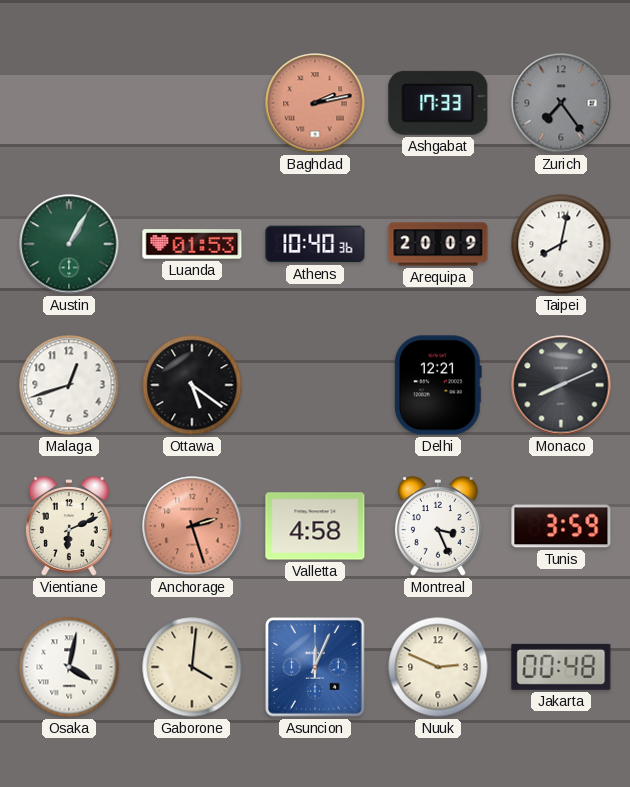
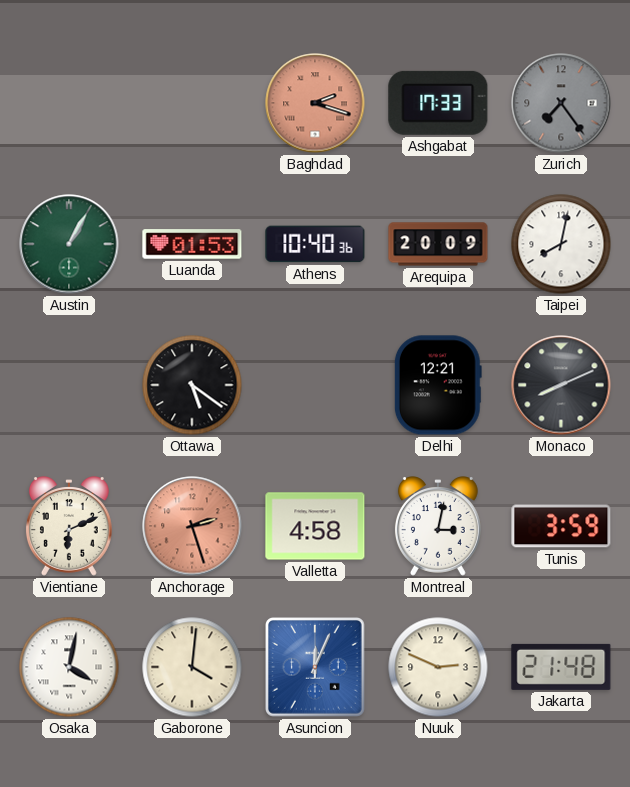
Baghdad: 2:13 -> 2:18 (315, 103)
Malaga: 12:42 -> none (69, 385)
Montreal: 3:26 -> 3:02 (438, 526)
Jakarta: 00:48 -> 21:48 (561, 667)
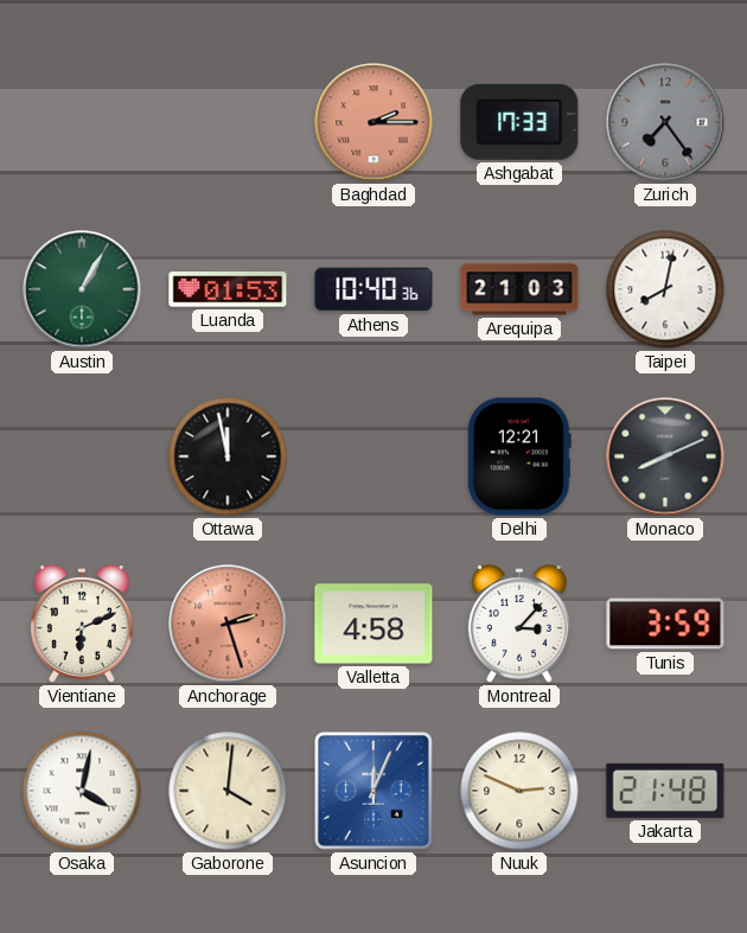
Baghdad: 2:18 -> 2:15 (373, 122)
Arequipa: 20:09 -> 21:03 (519, 289)
Ottawa: 5:21 -> 11:58 (228, 456)
Montreal: 3:02 -> 3:07 (519, 624)
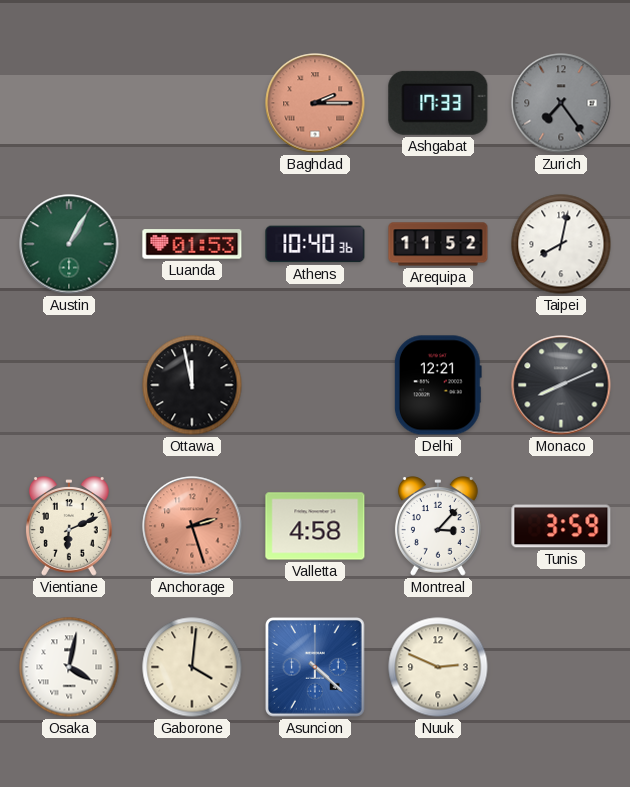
Arequipa: 21:03 -> 11:52 (438, 244)
Asuncion: 12:04 -> 4:22 (316, 668)
Jakarta: 21:48 -> none (665, 791)
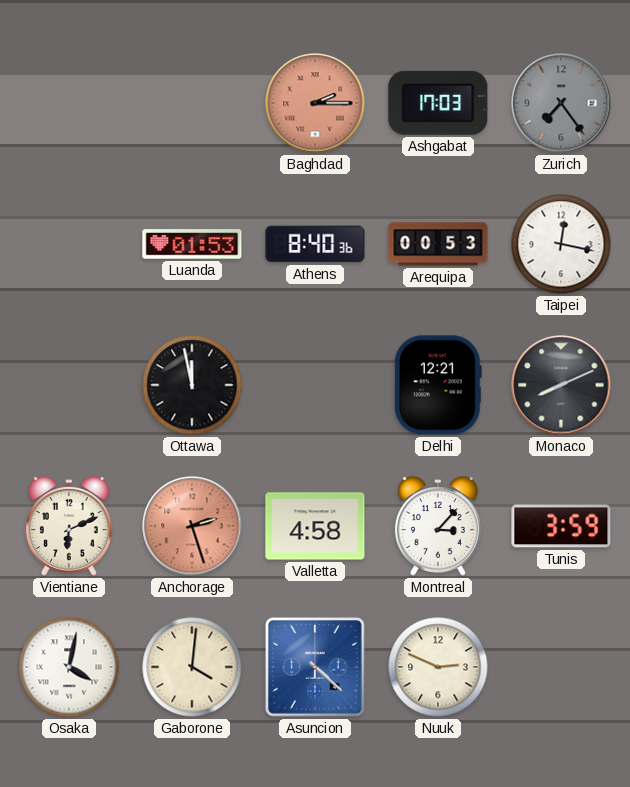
Ashgabat: 17:33 -> 17:03 (438, 103)
Austin: 1:05 -> none (69, 244)
Athens: 10:40 -> 8:40 (315, 244)
Arequipa: 11:52 -> 00:53 (438, 244)
Taipei: 8:02 -> 12:17 (561, 244)
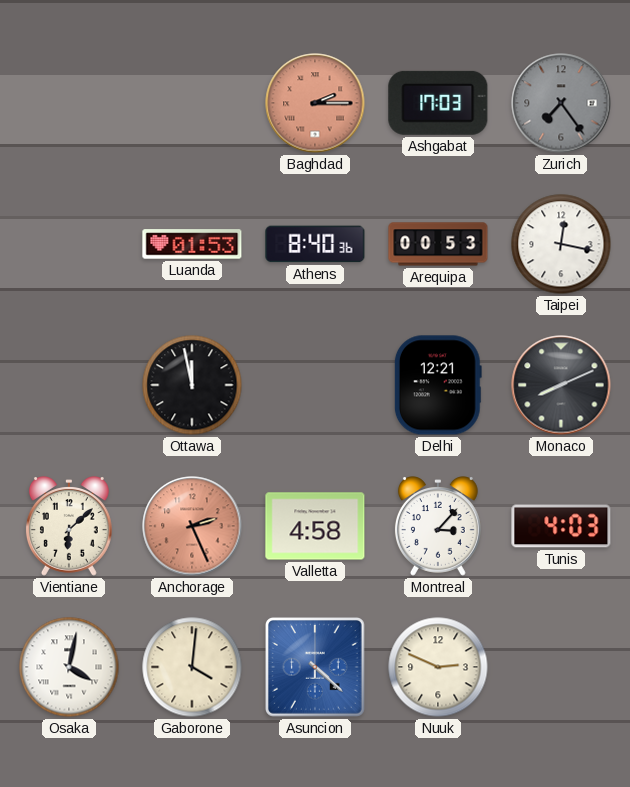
Vientiane: 6:11 -> 6:08 (69, 526)
Anchorage: 2:27 -> 2:26 (192, 526)
Tunis: 3:59 -> 4:03 (561, 526)
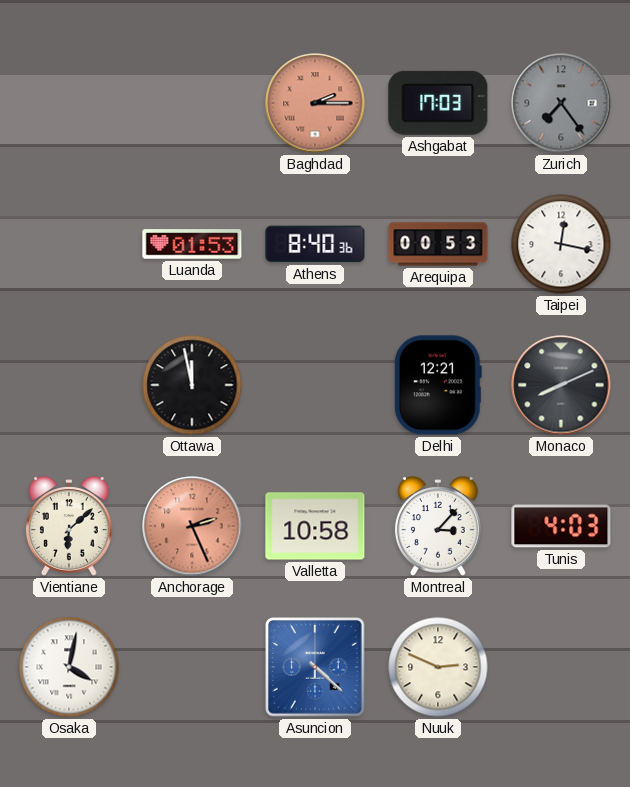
Valletta: 4:58 -> 10:58 (315, 526)
Gaborone: 4:01 -> none (192, 667)
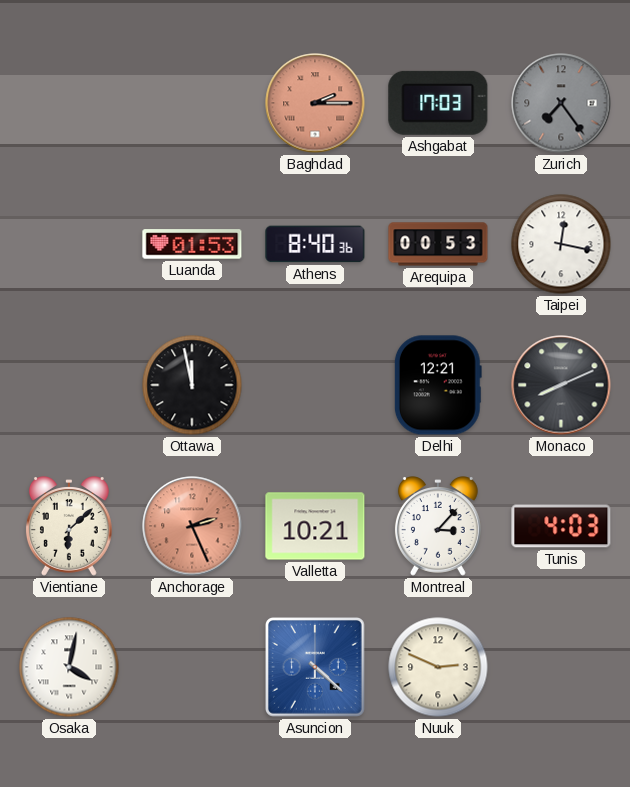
Valletta: 10:58 -> 10:21 (315, 526)
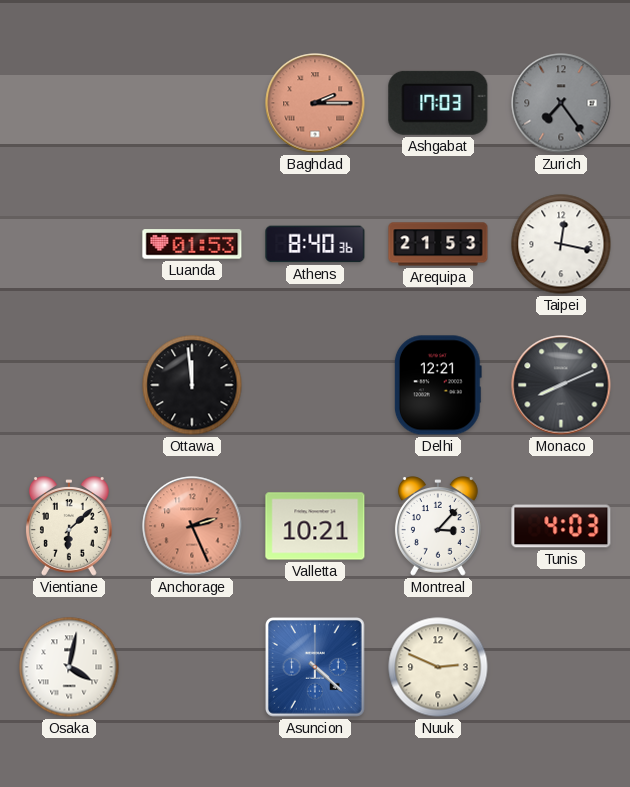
Arequipa: 00:53 -> 21:53 (438, 244)
Ottawa: 11:58 -> 11:59 (192, 385)
